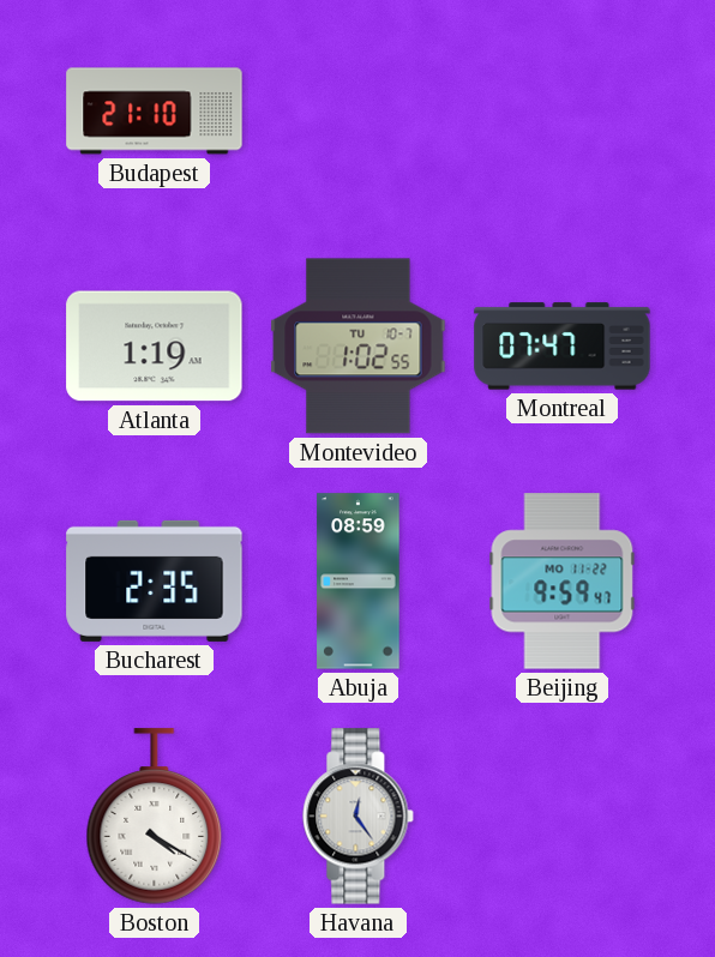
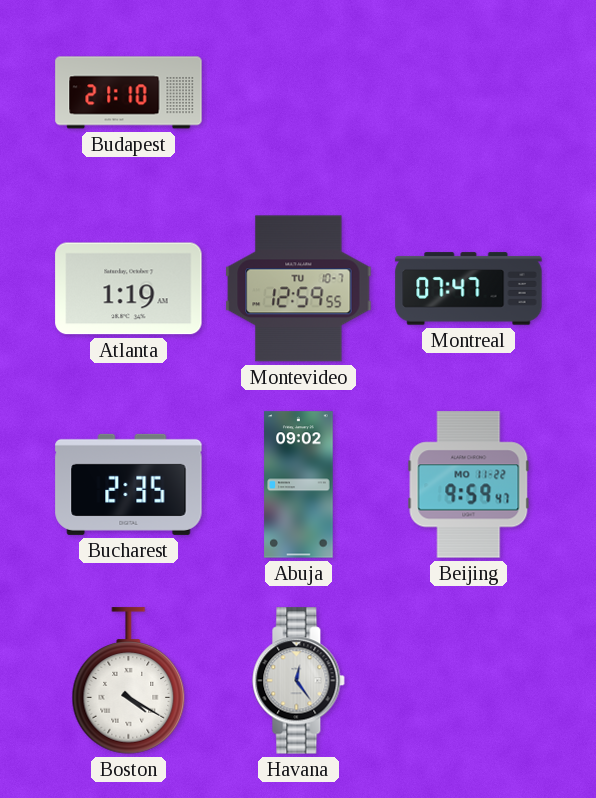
Montevideo: 1:02 -> 12:59 (299, 289)
Abuja: 08:59 -> 09:02 (299, 485)
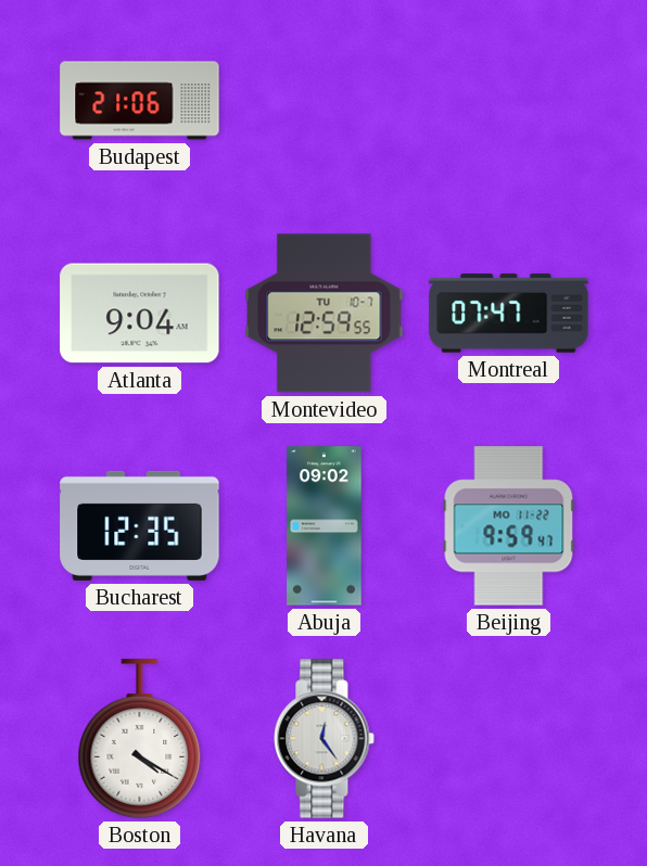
Budapest: 21:10 -> 21:06 (140, 101)
Atlanta: 1:19 -> 9:04 (140, 314)
Bucharest: 2:35 -> 12:35 (140, 525)
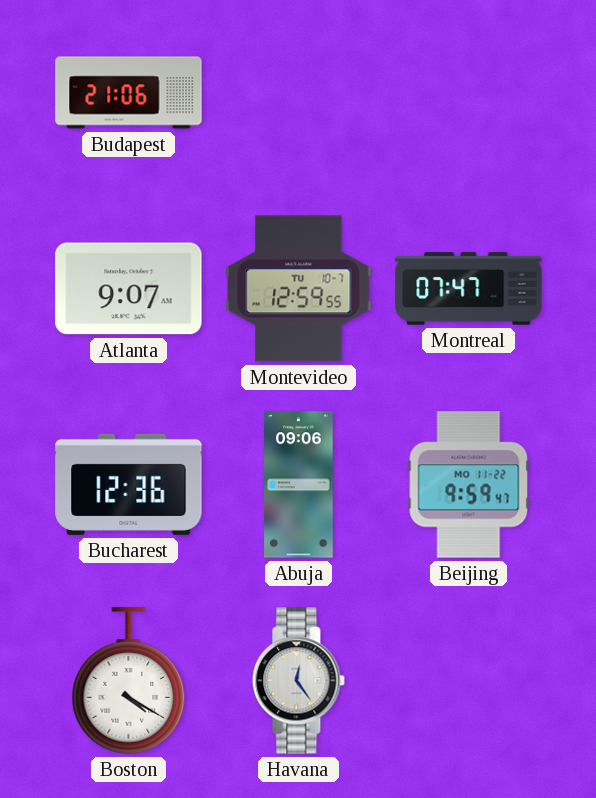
Atlanta: 9:04 -> 9:07 (129, 289)
Bucharest: 12:35 -> 12:36 (129, 484)
Abuja: 09:02 -> 09:06 (299, 485)
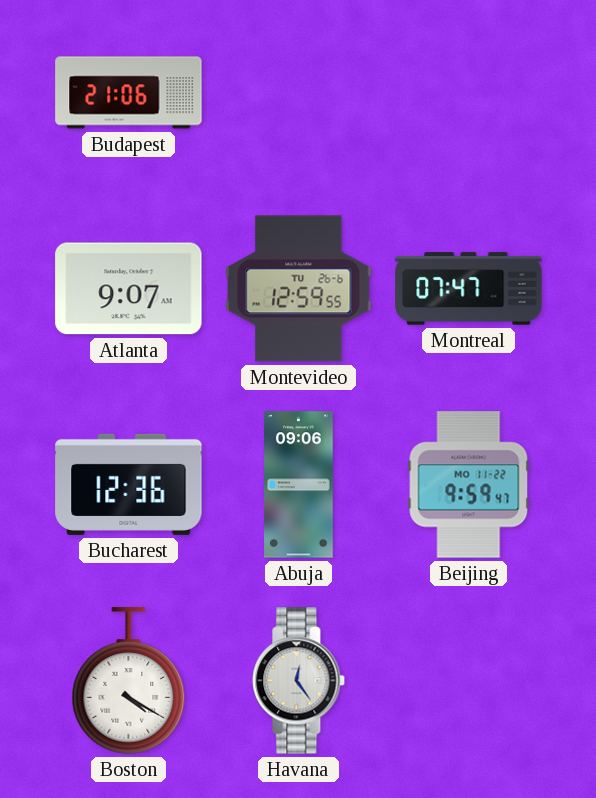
Montevideo date: TU 10-7 -> TU 26-6 (299, 289)
